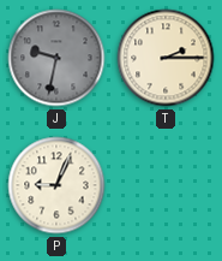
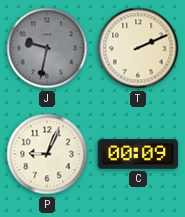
T: 2:15 -> 2:11 (138, 48)
C: none -> 00:09 (137, 154)
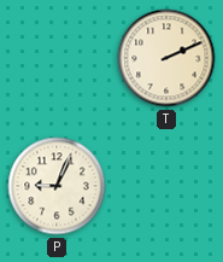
J: 9:32 -> none (47, 48)
C: 00:09 -> none (137, 154)
